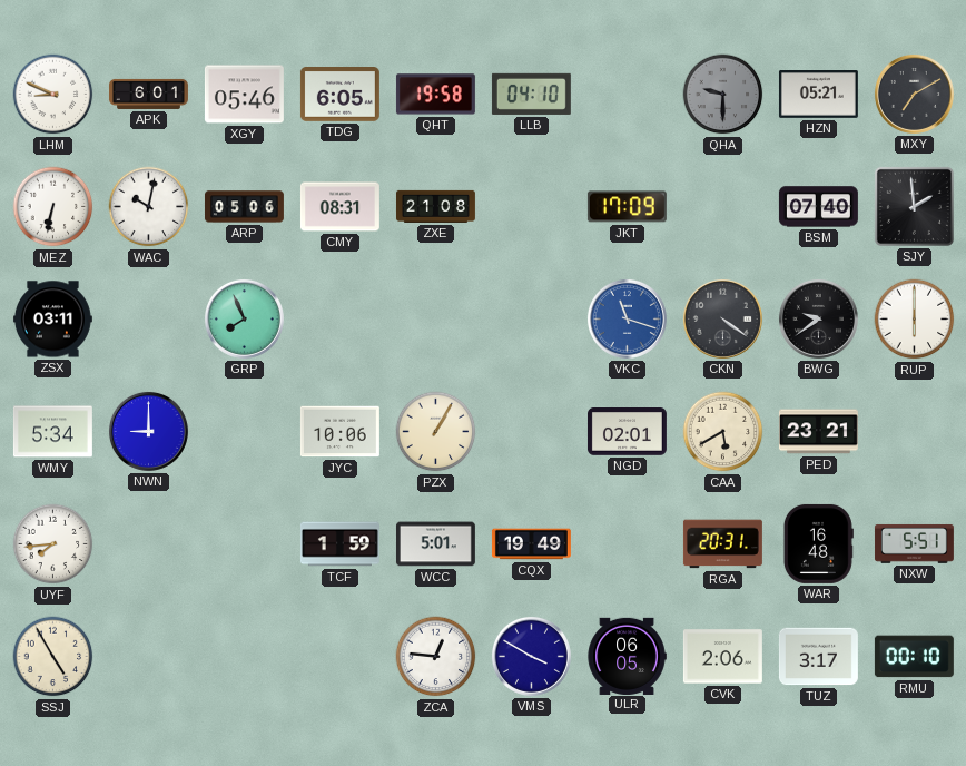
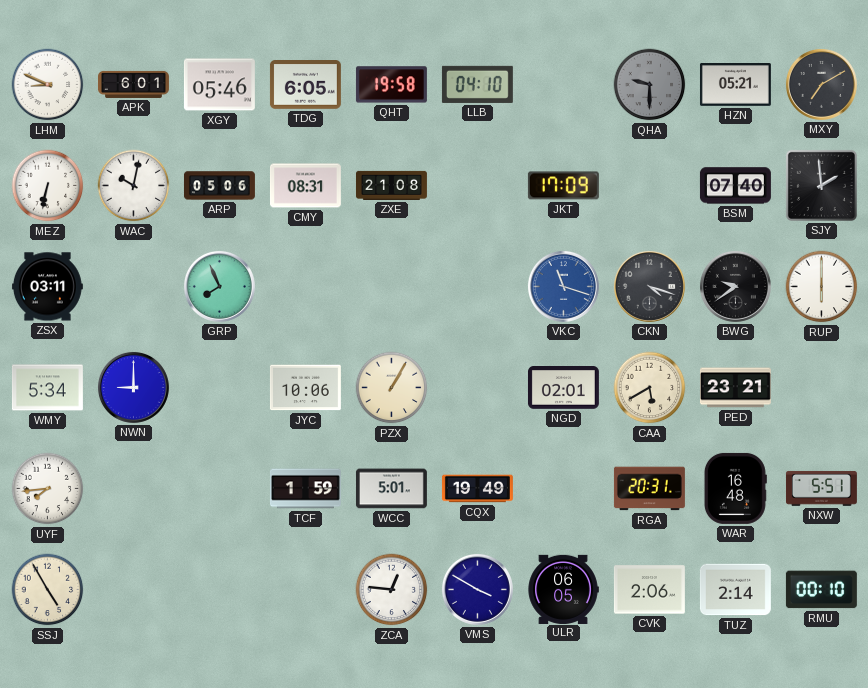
CKN: 4:21 -> 4:18 (649, 286)
TUZ: 3:17 -> 2:14 (735, 590)
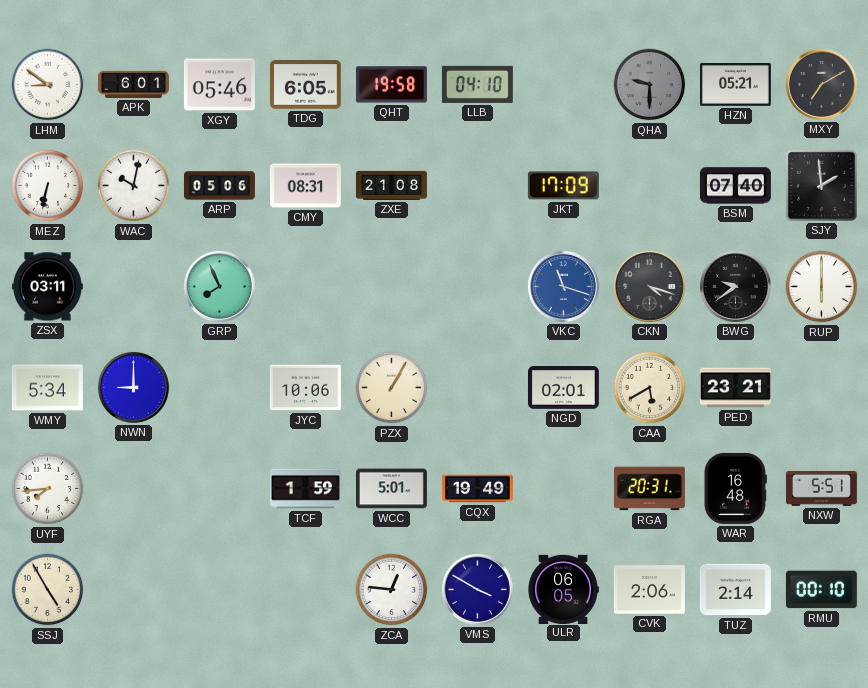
LHM: 8:49 -> 8:51 (48, 85)
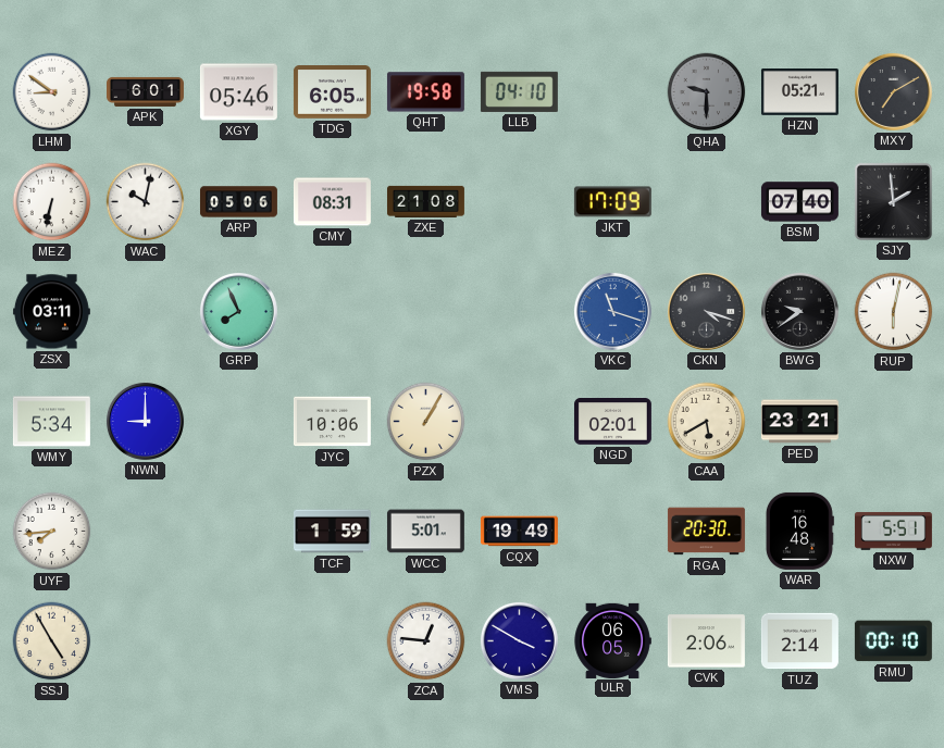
RUP: 6:00 -> 6:02 (894, 312)
RGA: 20:31 -> 20:30 (706, 532)
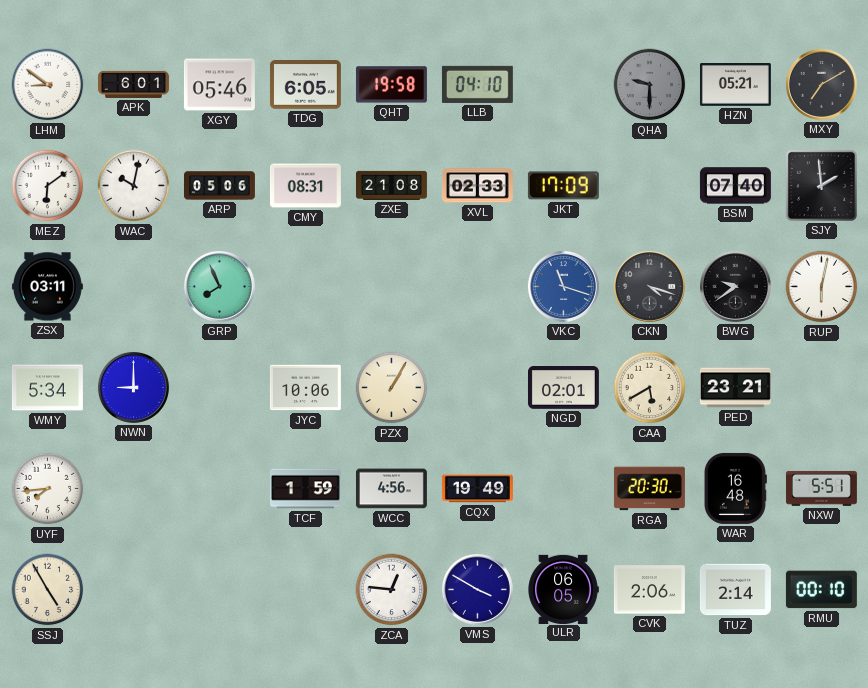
MEZ: 6:32 -> 6:09 (48, 186)
XVL: none -> 02:33 (477, 186)
WCC: 5:01 -> 4:56 (391, 489)
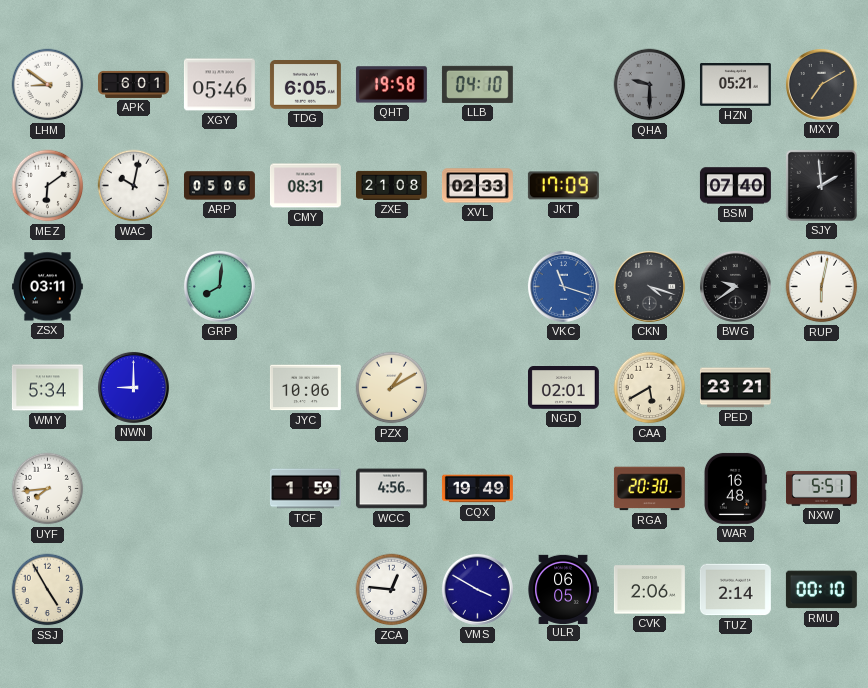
GRP: 7:56 -> 8:01 (219, 286)
PZX: 1:05 -> 1:10 (392, 388)
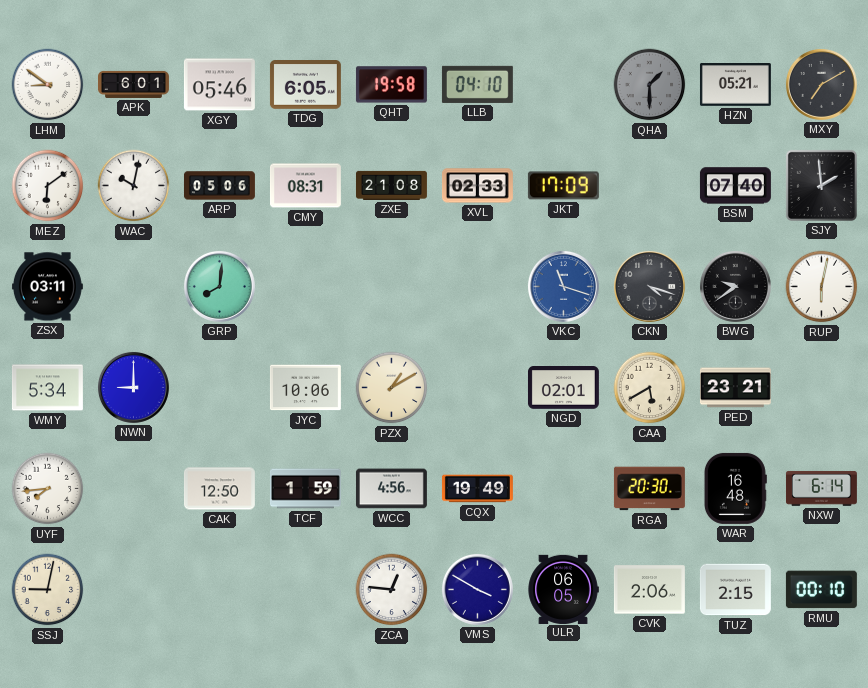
QHA: 9:30 -> 1:30 (650, 85)
CAK: none -> 12:50 (219, 489)
NXW: 5:51 -> 6:14 (821, 488)
SSJ: 4:55 -> 9:02 (48, 590)
TUZ: 2:14 -> 2:15 (735, 590)
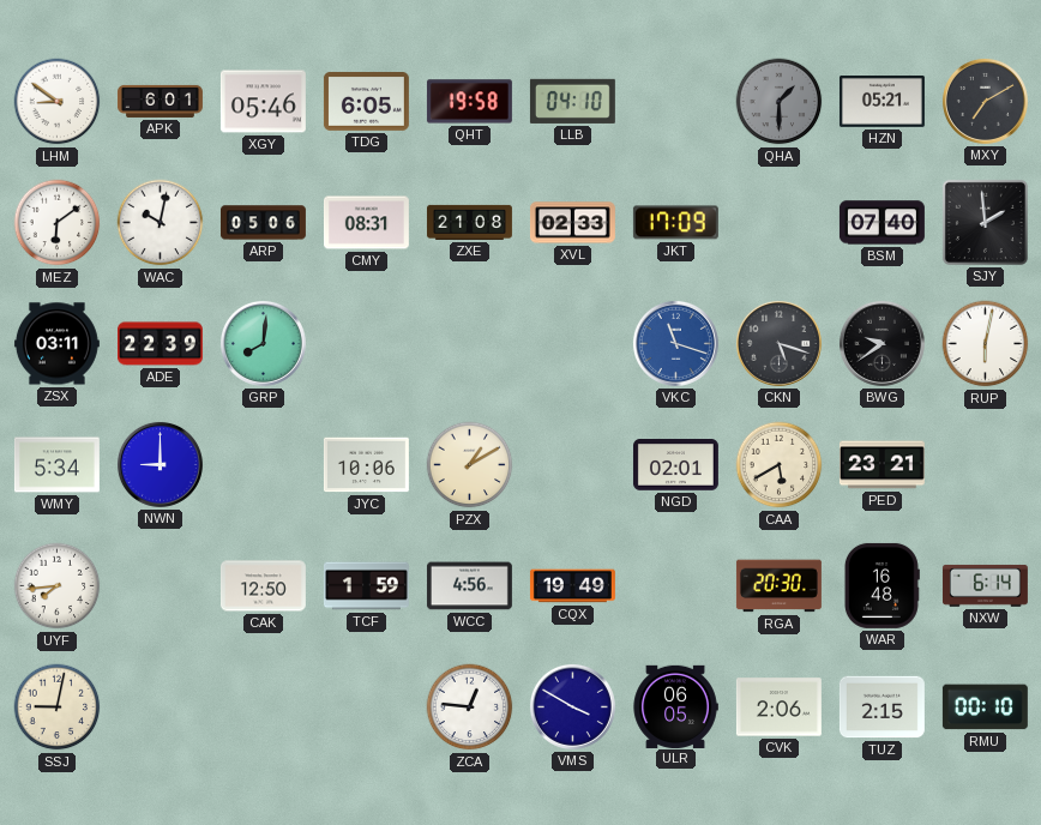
ADE: none -> 22:39 (160, 344)
CKN: 4:18 -> 5:18 (778, 343)
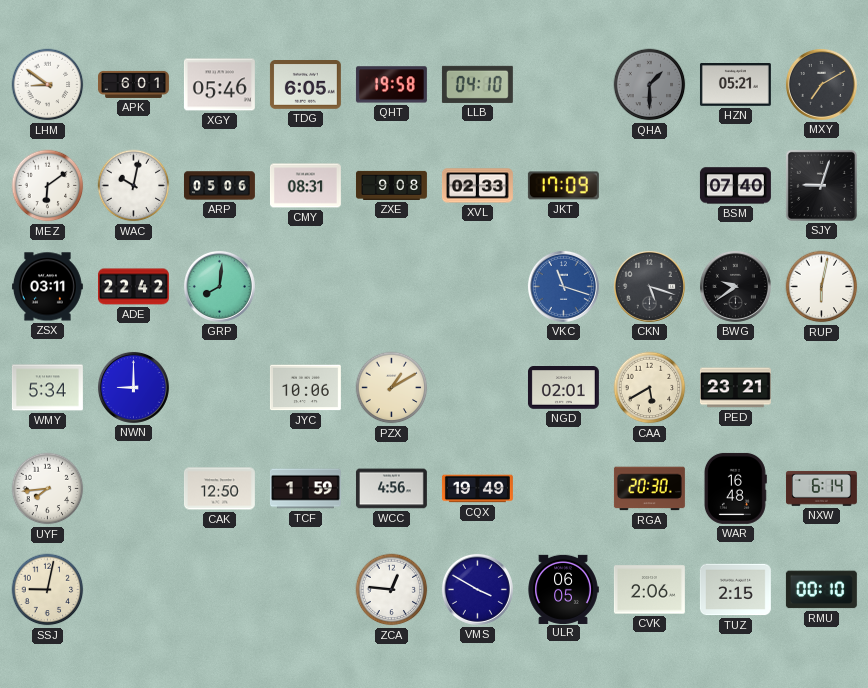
ZXE: 21:08 -> 9:08 (391, 185)
SJY: 1:59 -> 9:03 (821, 185)
ADE: 22:39 -> 22:42 (133, 287)
